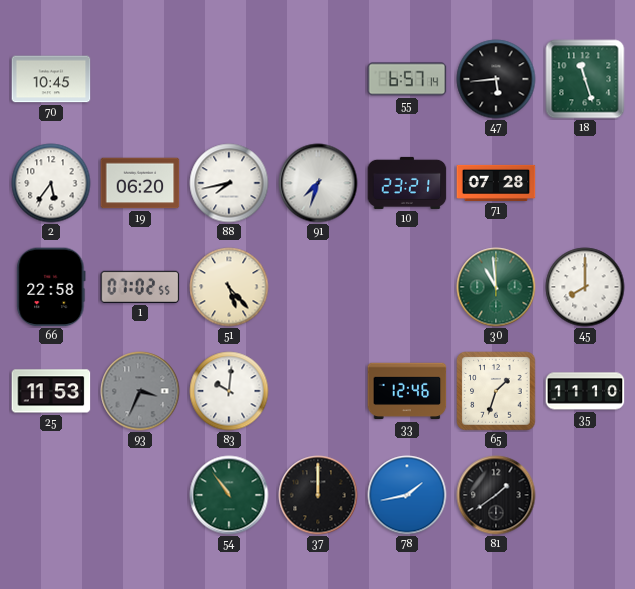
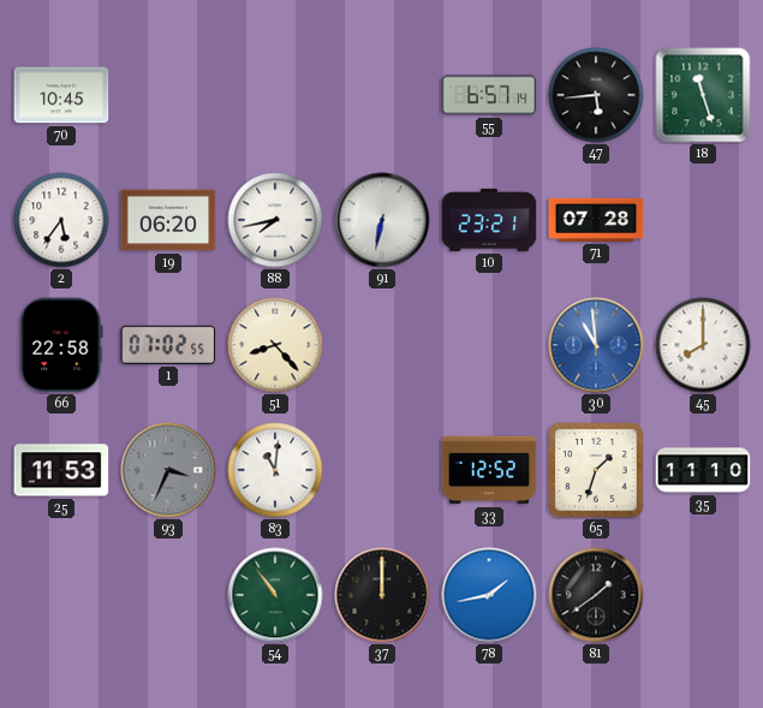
91: 7:33 -> 6:32 (382, 220)
51: 5:23 -> 8:23 (275, 345)
30 dial: green -> blue (596, 345)
83: 10:01 -> 11:01 (275, 470)
33: 12:46 -> 12:52 (489, 470)
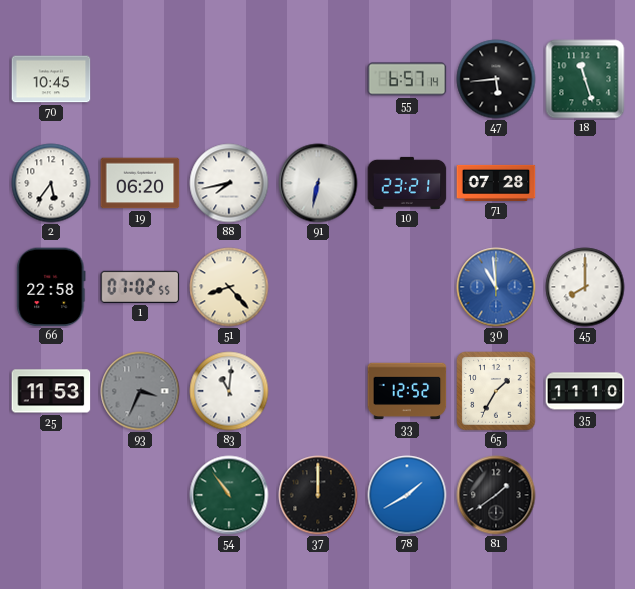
65: 1:33 -> 1:35 (496, 391)
78: 1:43 -> 1:40 (407, 495)
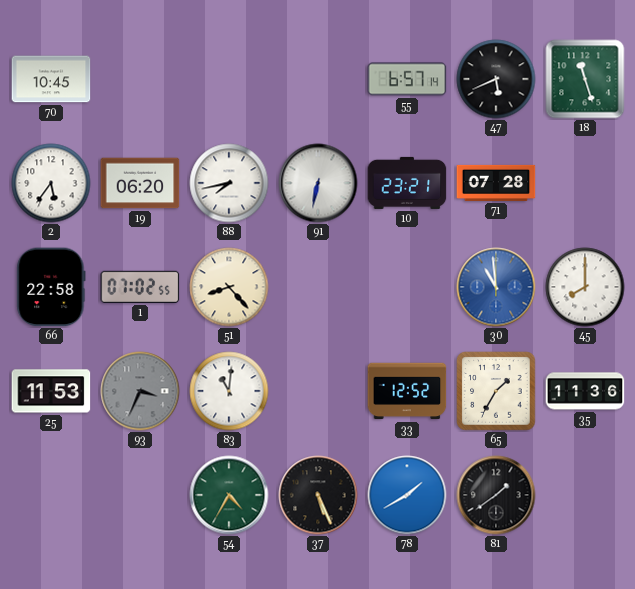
47: 5:44 -> 5:41 (496, 79)
35: 11:10 -> 11:36 (585, 391)
54: 10:54 -> 4:35 (229, 495)
37: 12:00 -> 5:26 (318, 495)
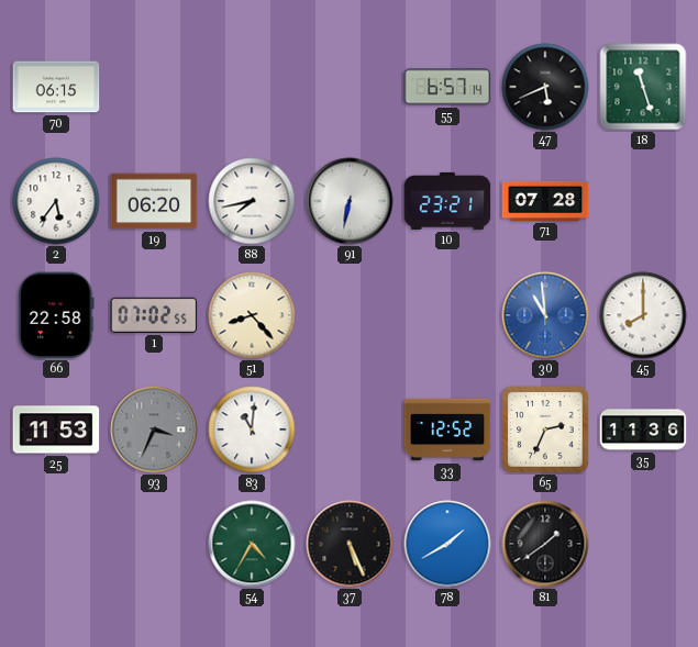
70: 10:45 -> 06:15 (56, 87)
65: 1:35 -> 2:34 (545, 430)
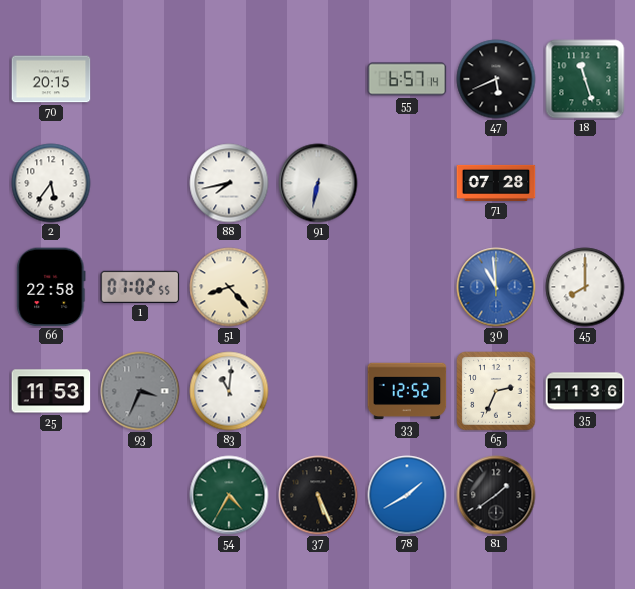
70: 06:15 -> 20:15 (51, 79)
19: 06:20 -> none (154, 201)
10: 23:21 -> none (447, 201)
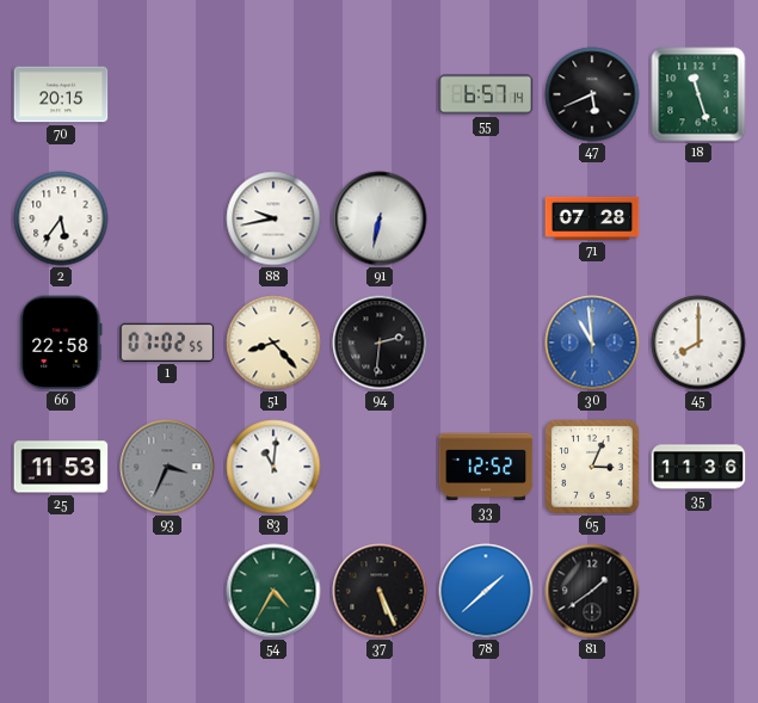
88: 7:43 -> 9:43 (273, 218)
94: none -> 2:31 (380, 343)
65: 2:34 -> 3:04 (592, 467)
78: 1:40 -> 1:38 (486, 591)
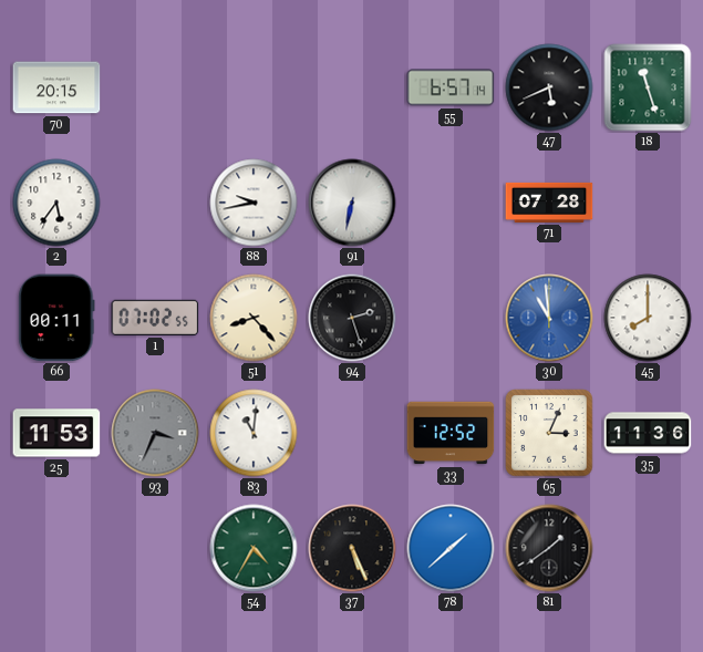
66: 22:58 -> 00:11 (56, 318)
94: 2:31 -> 2:27 (352, 318)
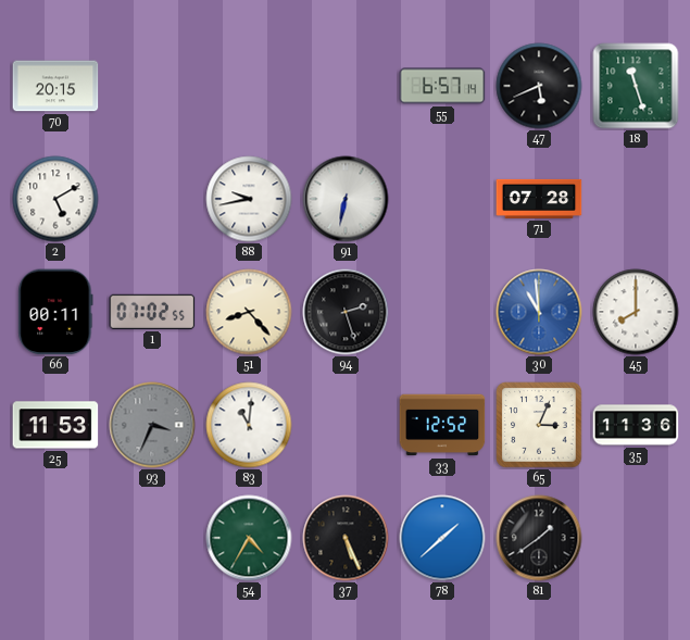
2: 5:36 -> 5:10 (55, 199)
